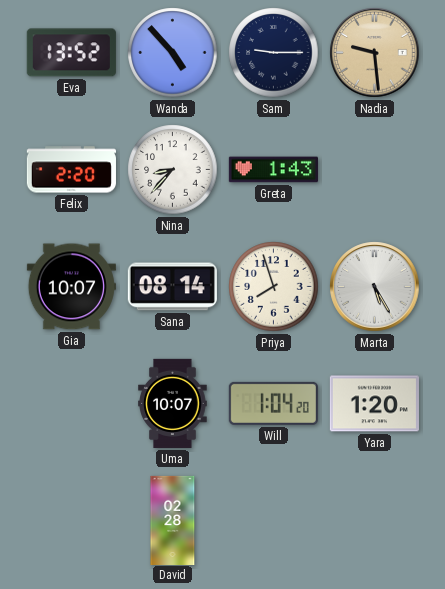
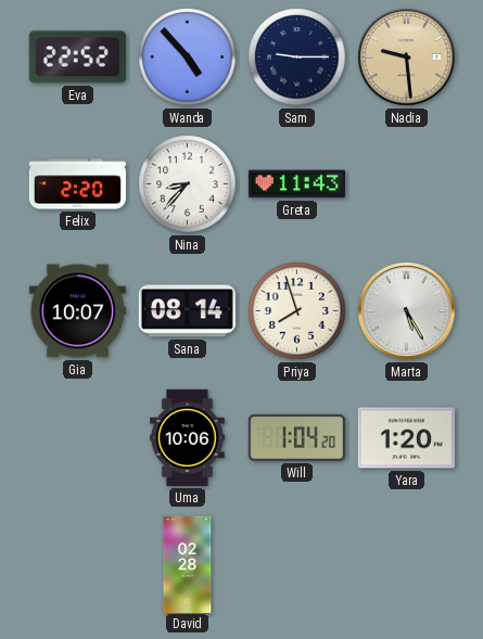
Eva: 13:52 -> 22:52 (77, 57)
Greta: 1:43 -> 11:43 (296, 184)
Uma: 10:07 -> 10:06 (188, 437)
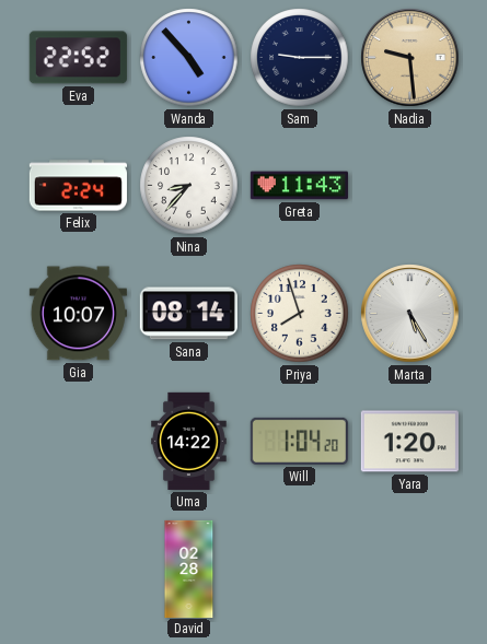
Felix: 2:20 -> 2:24 (78, 186)
Uma: 10:06 -> 14:22 (189, 441)
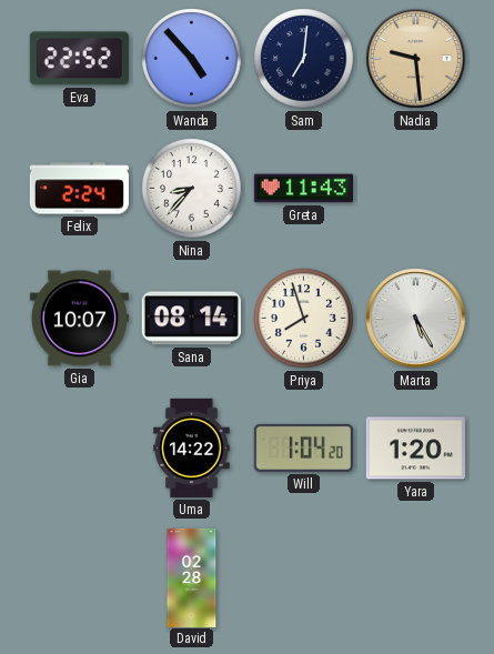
Sam: 9:15 -> 7:01 (304, 59)
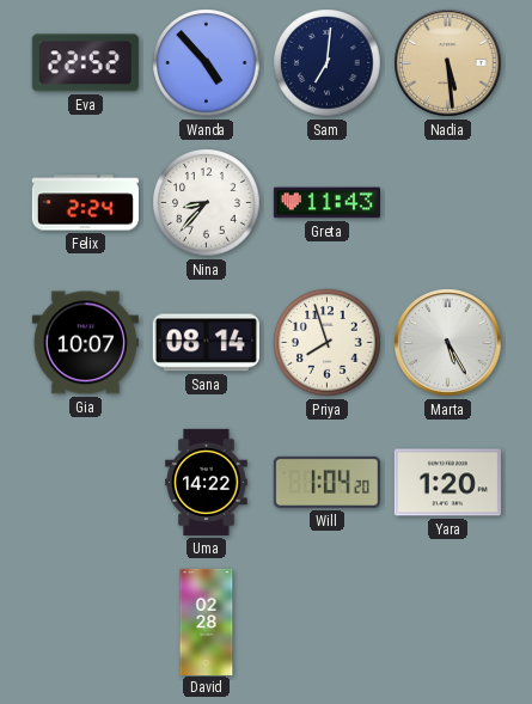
Nadia: 9:29 -> 5:29 (448, 63)
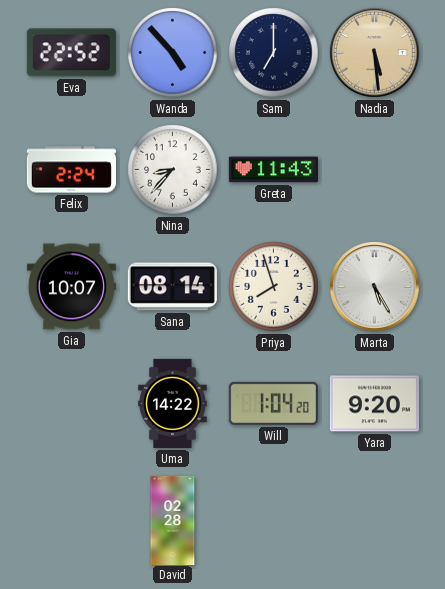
Sam: 7:01 -> 7:00 (274, 53)
Yara: 1:20 -> 9:20 (374, 404)
